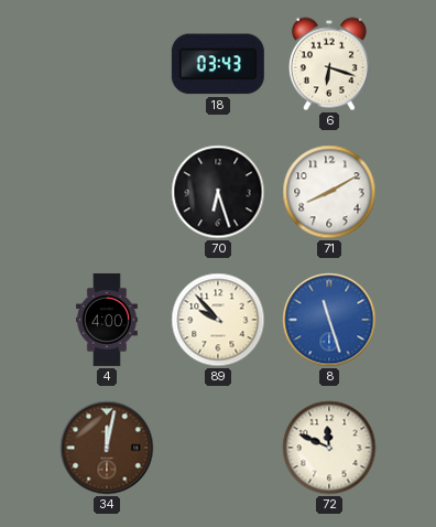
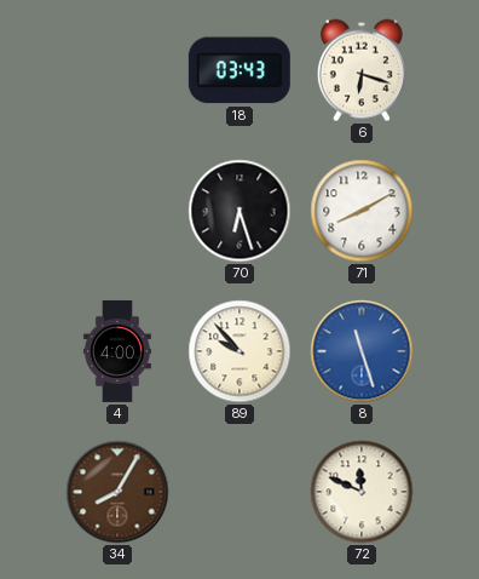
34: 12:02 -> 8:05 (117, 492)
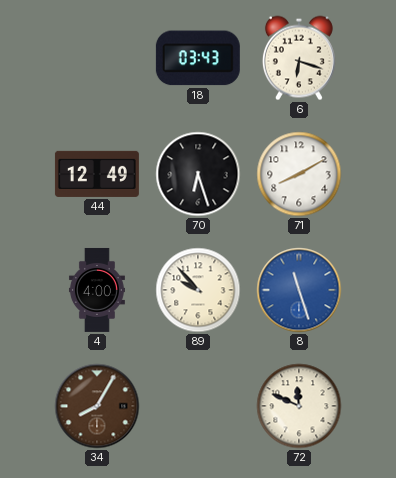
44: none -> 12:49 (97, 174)
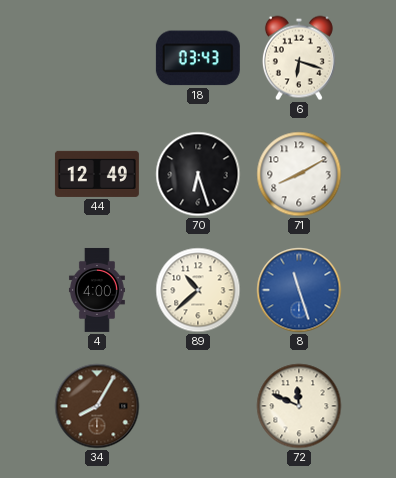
89: 9:53 -> 10:38 (198, 290)
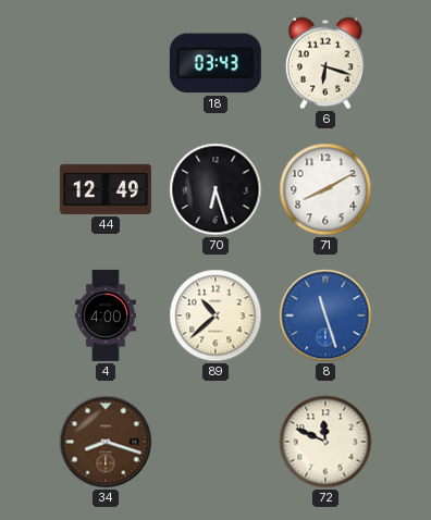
34: 8:05 -> 8:18 (106, 442)
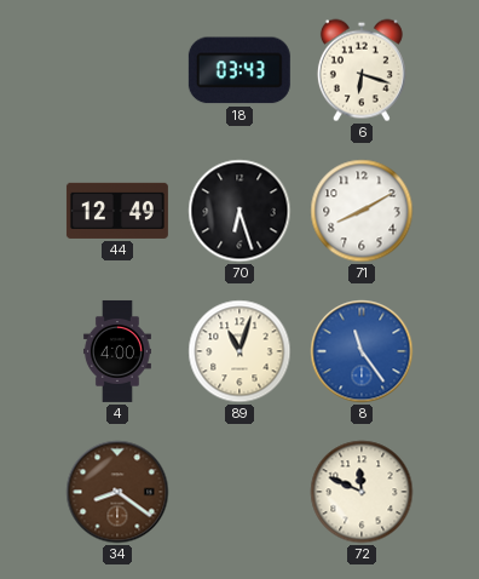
89: 10:38 -> 11:03 (239, 351)
8: 11:27 -> 11:24 (362, 351)
34: 8:18 -> 8:21 (117, 492)
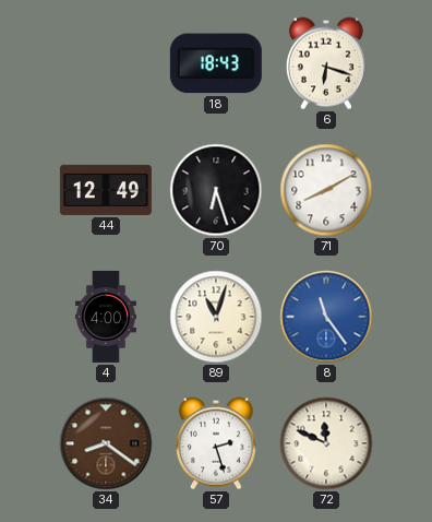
18: 03:43 -> 18:43 (216, 63)
57: none -> 2:27 (216, 443)
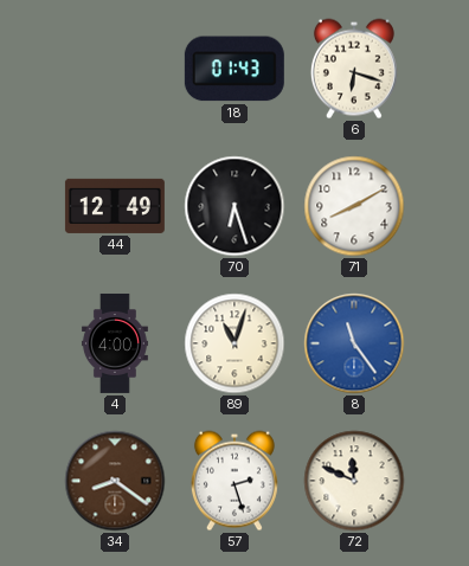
18: 18:43 -> 01:43 (234, 69)
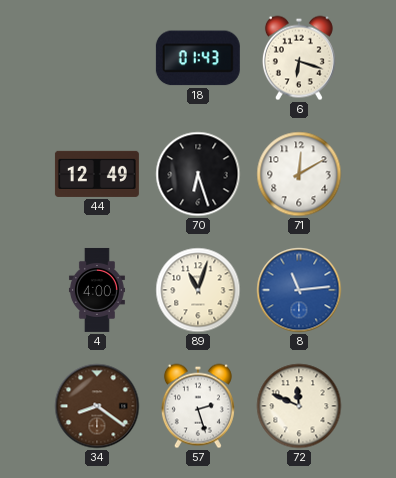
71: 8:10 -> 12:10 (299, 174)
8: 11:24 -> 11:14 (299, 290)
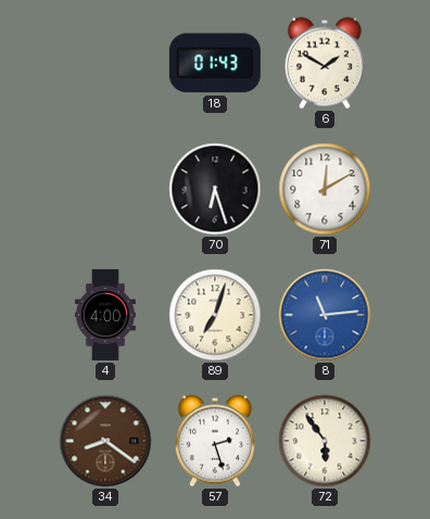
6: 6:18 -> 1:50 (325, 63)
44: 12:49 -> none (97, 174)
89: 11:03 -> 7:03 (215, 315)
72: 11:49 -> 5:54 (325, 441)
